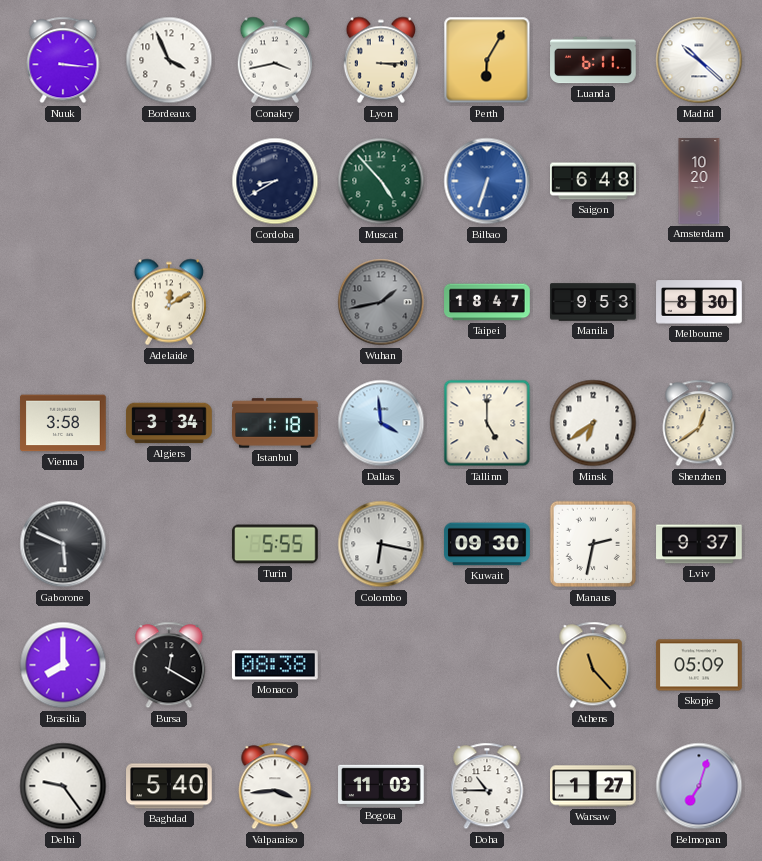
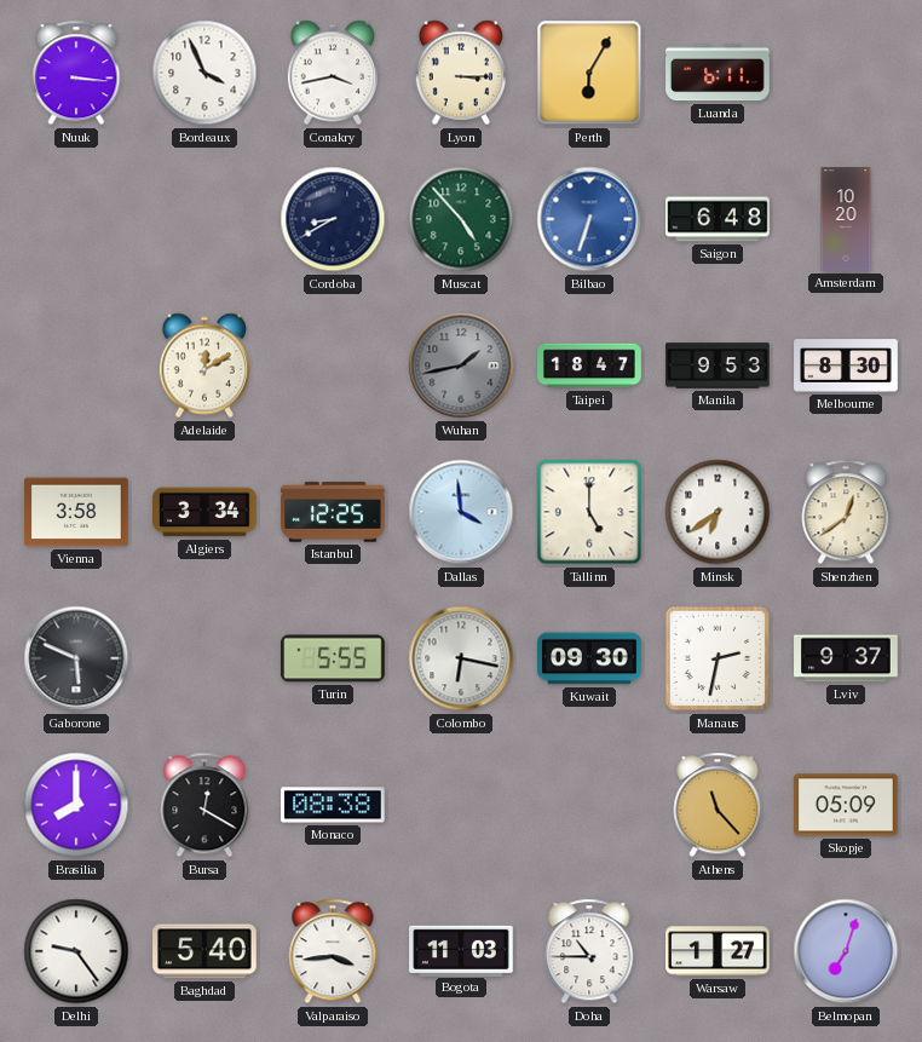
Madrid: 10:22 -> none (699, 60)
Istanbul: 1:18 -> 12:25 (333, 512)
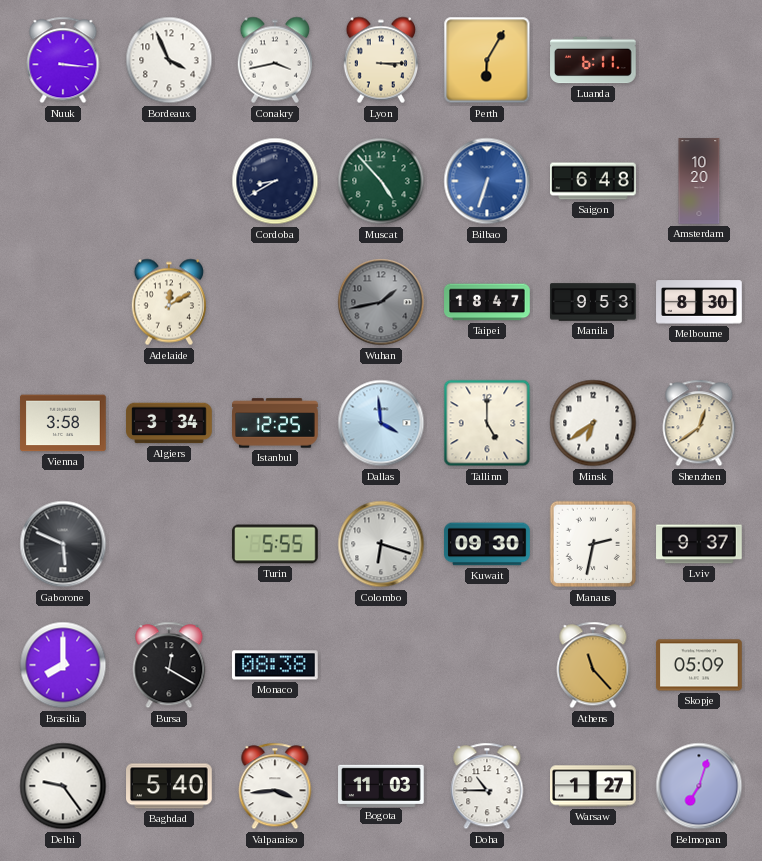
Colombo: 6:17 -> 6:18 (381, 544)
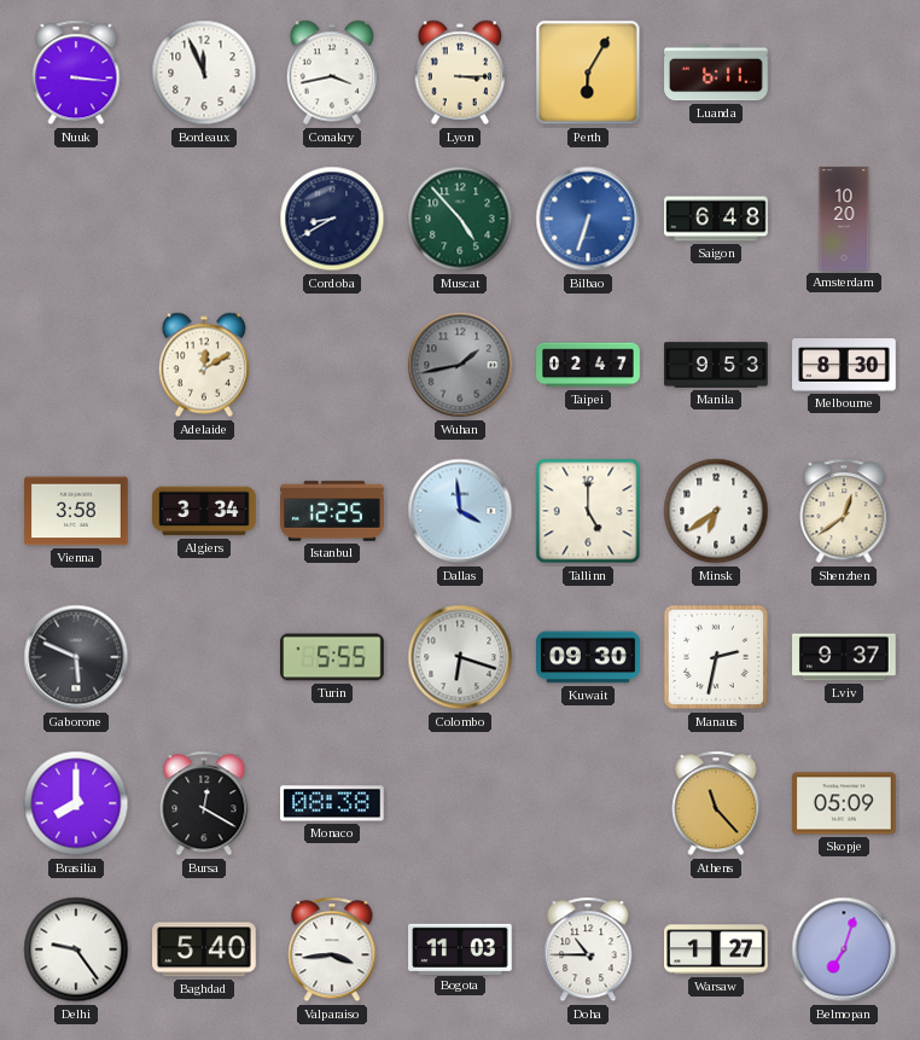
Bordeaux: 3:56 -> 11:56 (204, 72)
Taipei: 18:47 -> 02:47 (588, 365)
